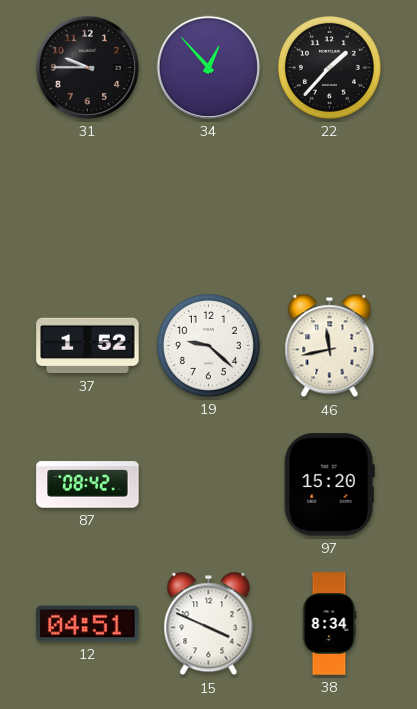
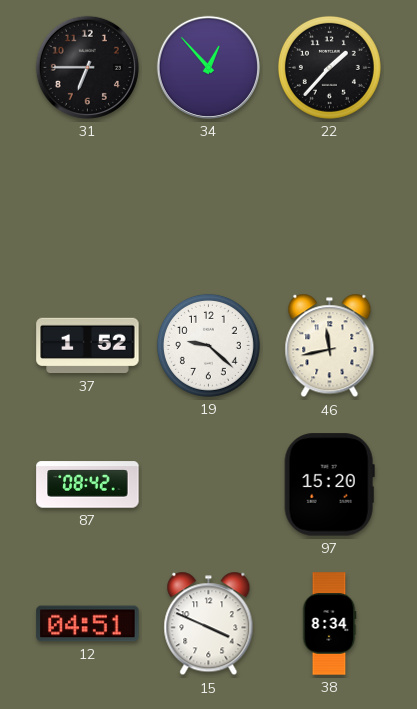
31: 9:45 -> 6:45 (87, 67)
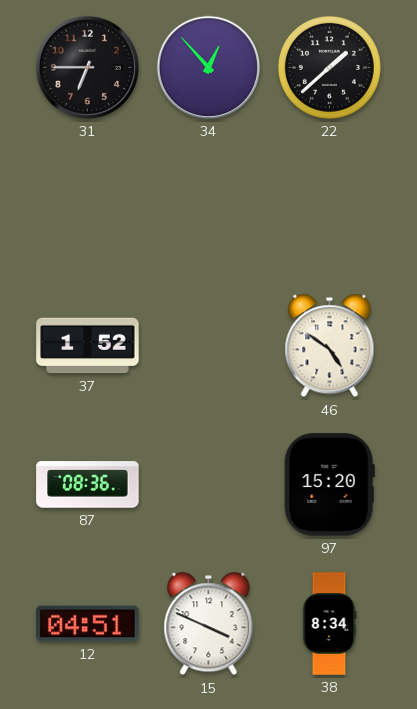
22: 1:37 -> 1:38 (329, 67)
19: 9:22 -> none (208, 345)
46: 11:43 -> 4:51 (330, 346)
87: 08:42 -> 08:36 (88, 485)
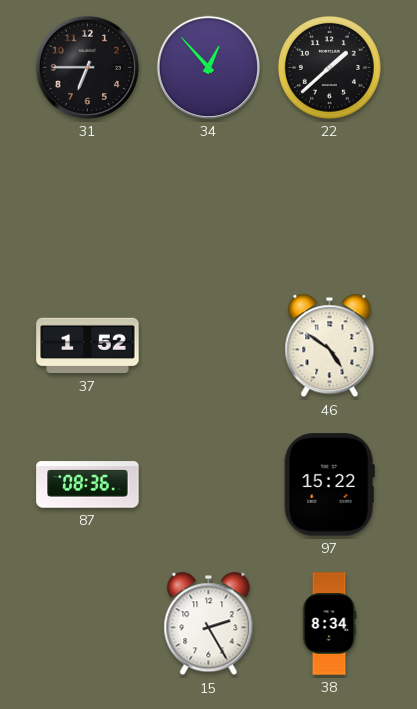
97: 15:20 -> 15:22 (329, 485)
12: 04:51 -> none (88, 624)
15: 3:49 -> 2:25 (209, 624)
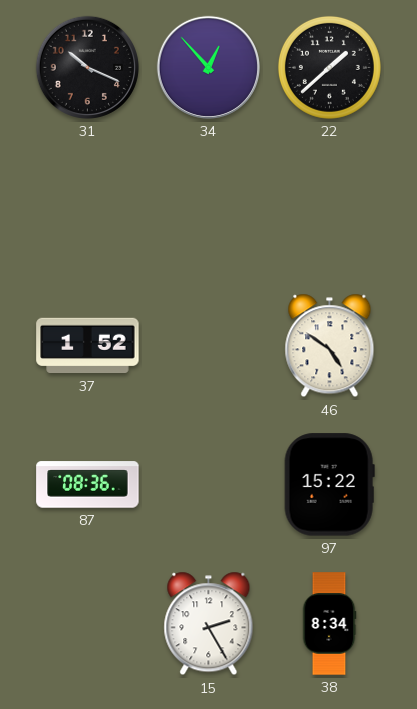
31: 6:45 -> 10:19 (87, 67)
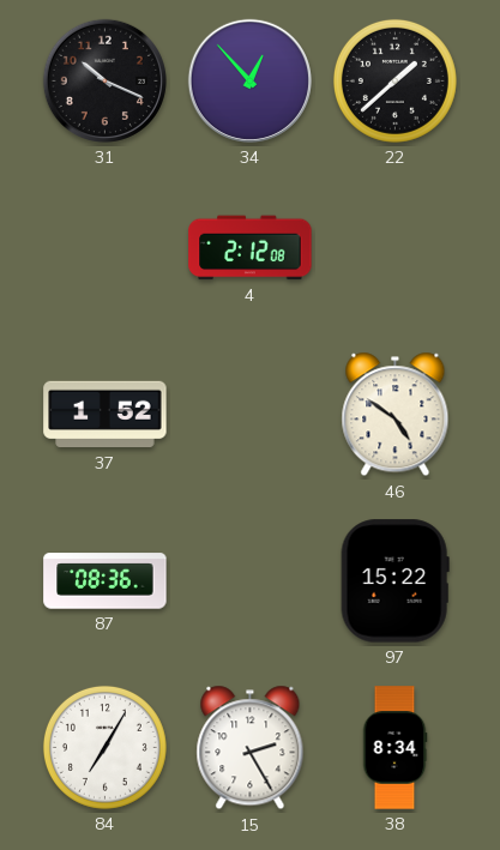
4: none -> 2:12 (251, 248)
84: none -> 7:05 (104, 747)
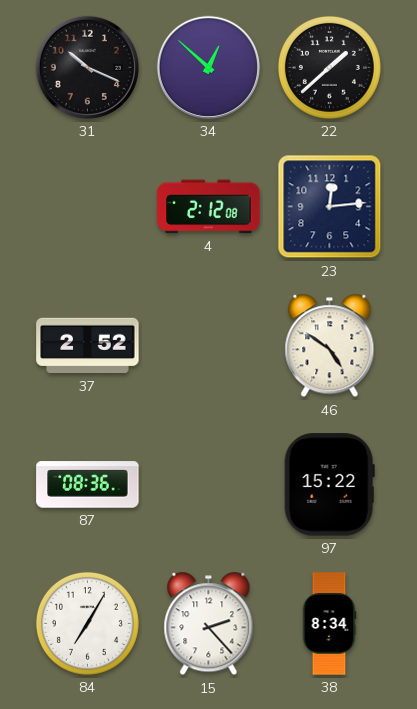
34: 12:53 -> 12:52 (208, 67)
23: none -> 12:14 (330, 207)
37: 1:52 -> 2:52 (88, 346)
15: 2:25 -> 2:23 (209, 624)
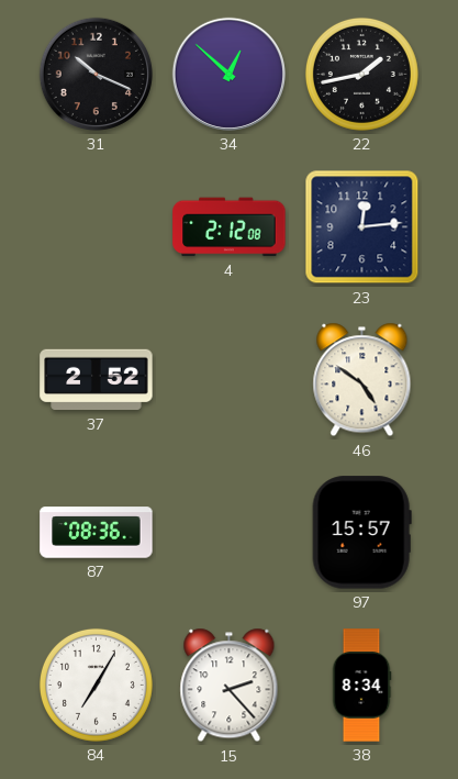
22: 1:38 -> 1:43 (361, 74)
97: 15:22 -> 15:57 (361, 533)
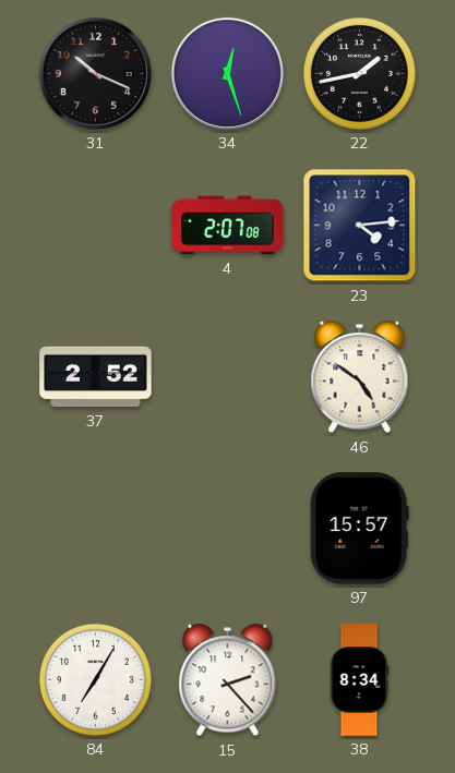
34: 12:52 -> 12:27 (227, 73)
4: 2:12 -> 2:07 (228, 226)
23: 12:14 -> 4:14 (360, 226)
87: 08:36 -> none (97, 533)
